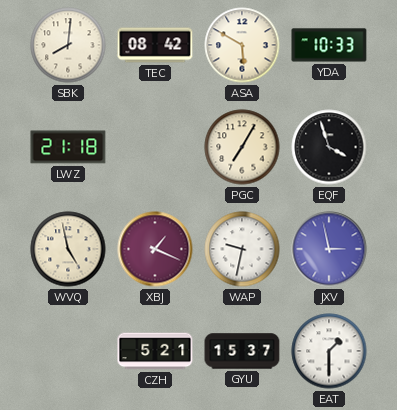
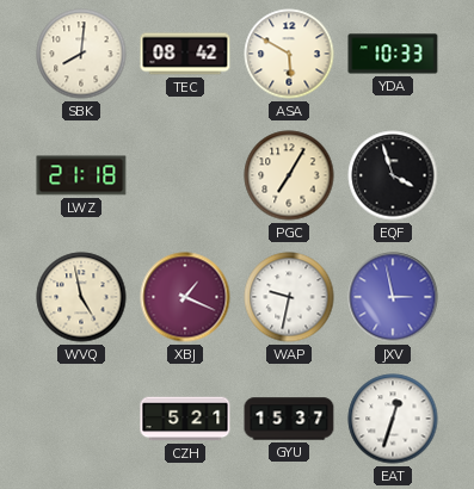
EAT: 1:30 -> 12:33 (393, 419)
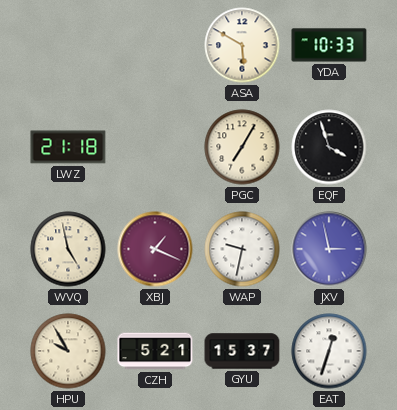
SBK: 8:01 -> none (81, 54)
TEC: 08:42 -> none (185, 54)
HPU: none -> 9:55 (68, 351)
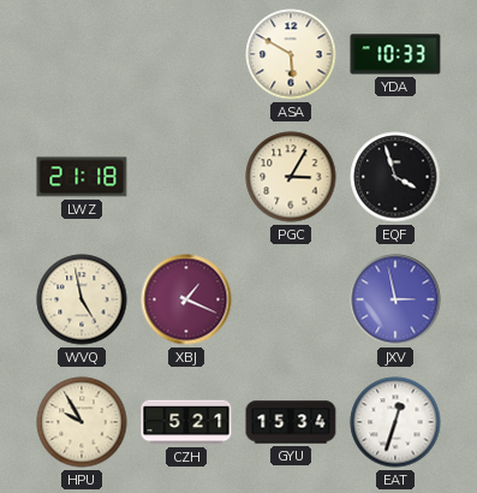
PGC: 7:05 -> 3:05 (291, 177)
WAP: 9:32 -> none (242, 249)
GYU: 15:37 -> 15:34 (291, 422)
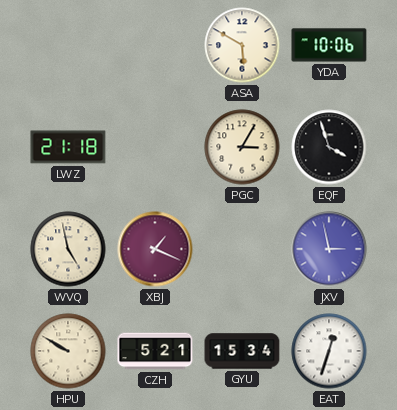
YDA: 10:33 -> 10:06 (329, 45)
HPU: 9:55 -> 9:50 (68, 351)
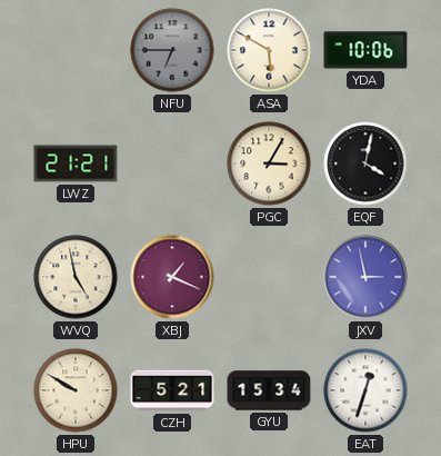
NFU: none -> 6:45 (172, 50)
LWZ: 21:18 -> 21:21 (76, 163)
EQF: 3:57 -> 4:02 (365, 163)
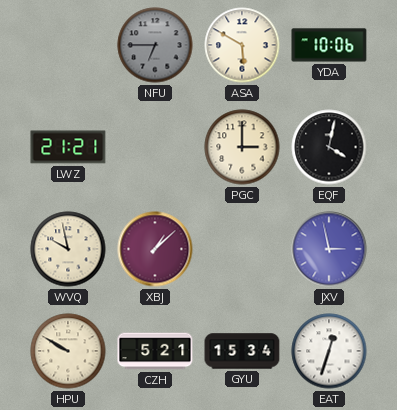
PGC: 3:05 -> 3:00 (242, 147)
WVQ: 4:58 -> 9:58 (68, 249)
XBJ: 1:19 -> 1:08 (155, 249)
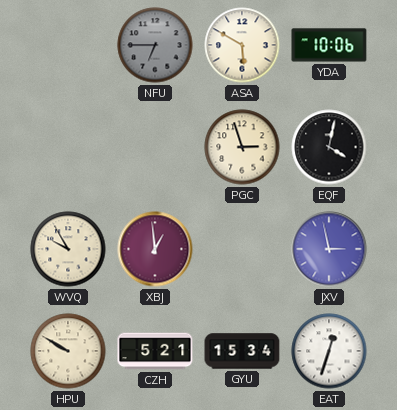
LWZ: 21:21 -> none (68, 147)
PGC: 3:00 -> 2:57 (242, 147)
WVQ: 9:58 -> 9:55 (68, 249)
XBJ: 1:08 -> 12:59 (155, 249)
